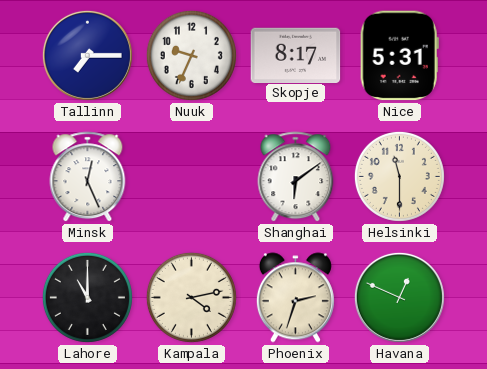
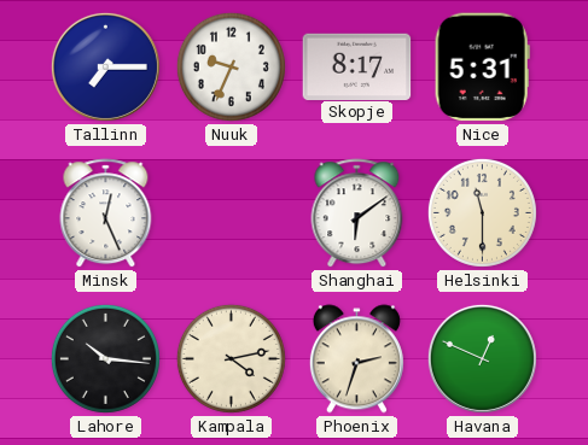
Lahore: 11:00 -> 10:16 (105, 358)
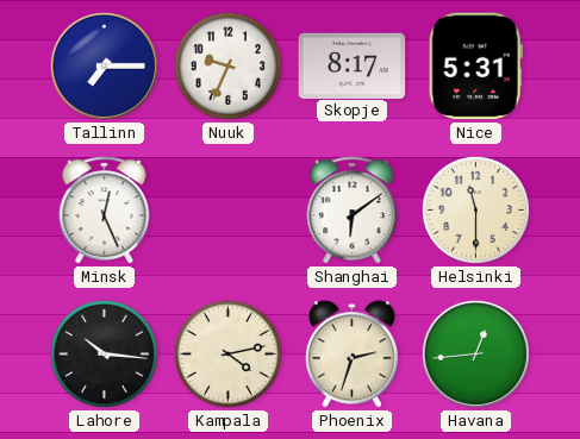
Havana: 12:49 -> 12:44 (475, 353)
